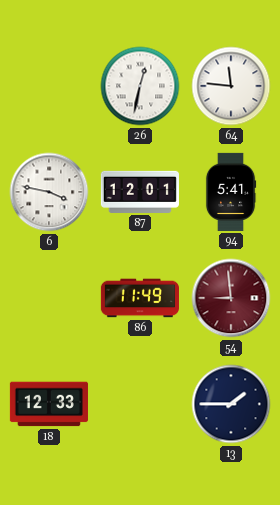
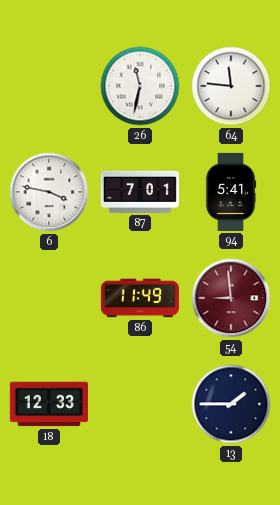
26: 12:32 -> 11:32 (140, 86)
87: 12:01 -> 7:01 (140, 192)
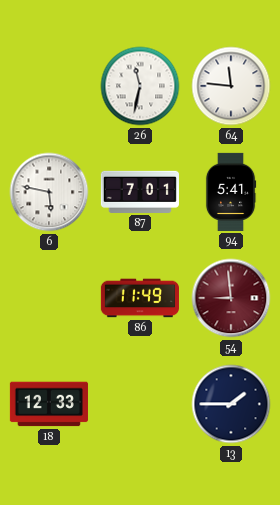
6: 3:47 -> 5:47 (49, 192)
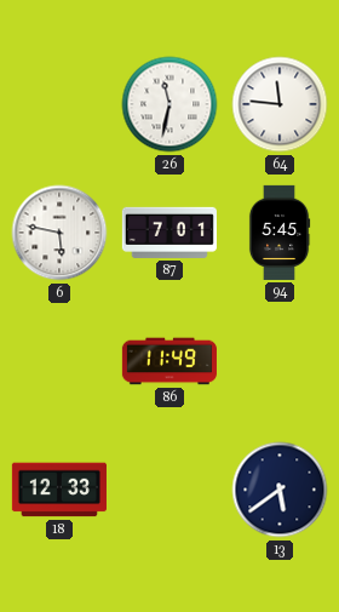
94: 5:41 -> 5:45 (280, 233)
54: 8:59 -> none (231, 298)
13: 1:45 -> 5:39 (280, 490)
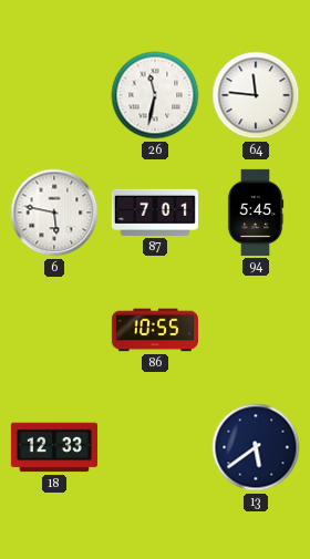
86: 11:49 -> 10:55 (155, 330)
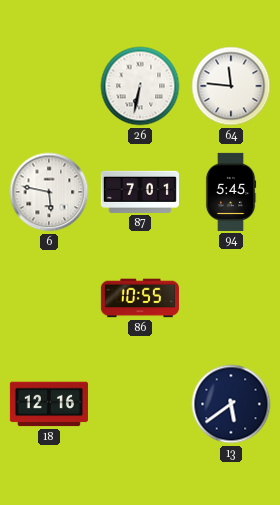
26: 11:32 -> 6:32 (140, 86)
18: 12:33 -> 12:16 (49, 404)
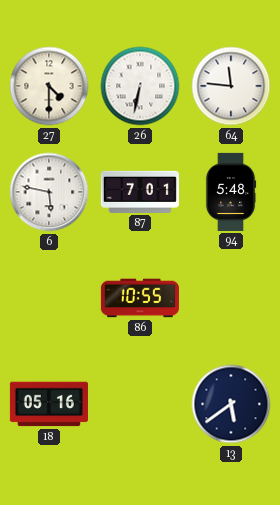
27: none -> 4:30 (49, 86)
94: 5:45 -> 5:48 (231, 192)
18: 12:16 -> 05:16 (49, 404)
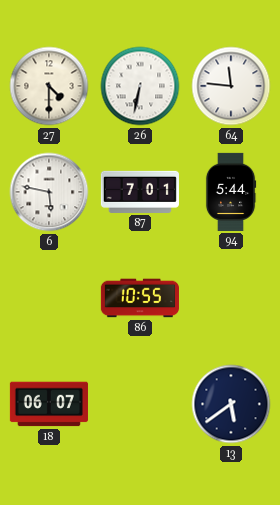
94: 5:48 -> 5:44 (231, 192)
18: 05:16 -> 06:07 (49, 404)
